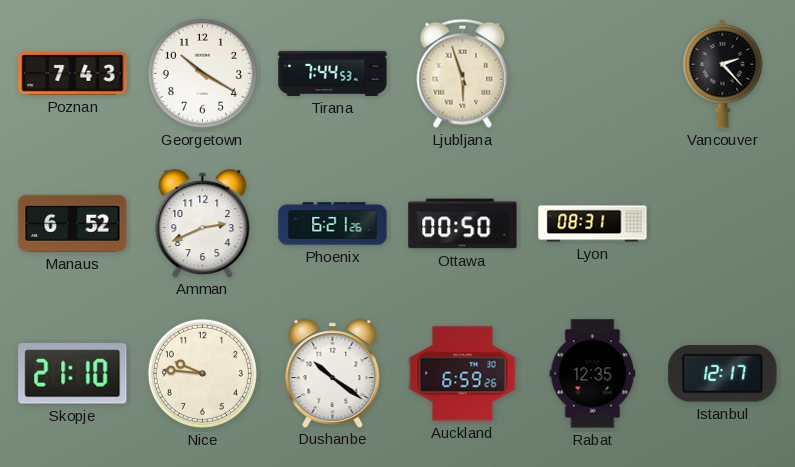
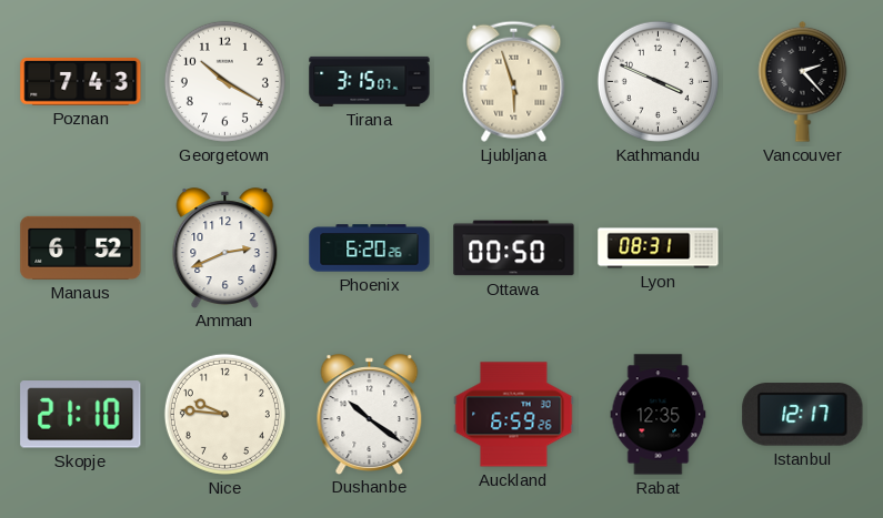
Tirana: 7:44 -> 3:15 (370, 81)
Kathmandu: none -> 3:49 (658, 81)
Phoenix: 6:21 -> 6:20 (370, 248)
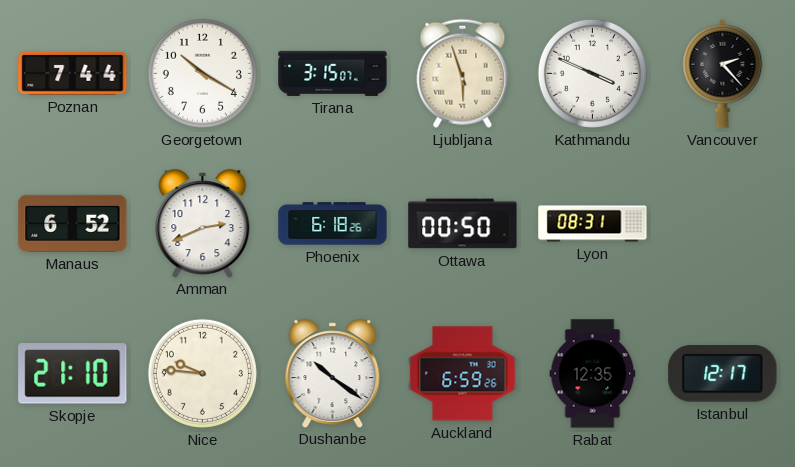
Poznan: 7:43 -> 7:44 (73, 74)
Phoenix: 6:20 -> 6:18 (333, 224)
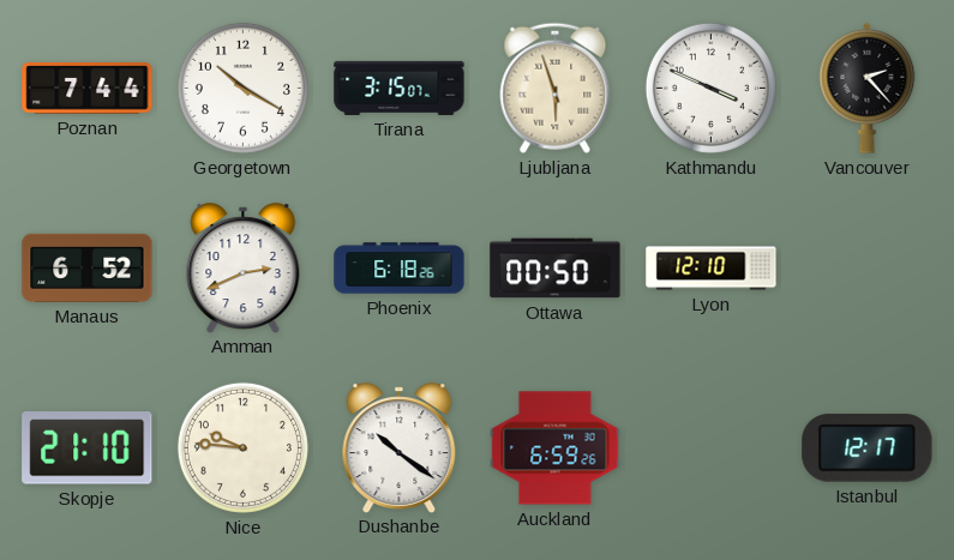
Lyon: 08:31 -> 12:10 (712, 269)
Rabat: 12:35 -> none (593, 374)
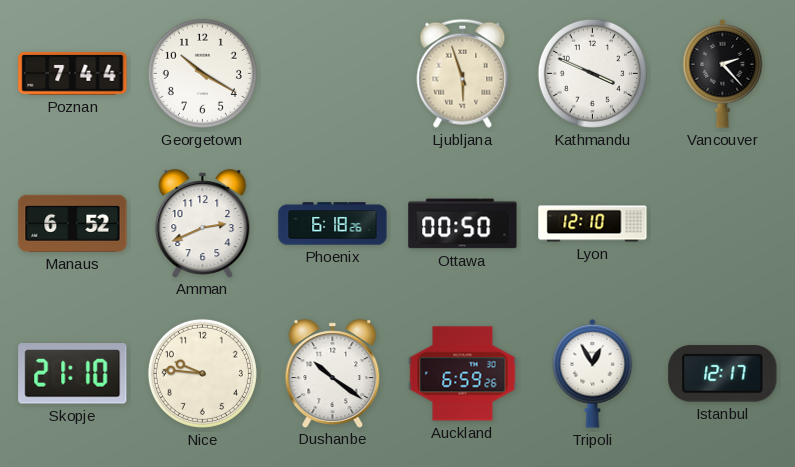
Tirana: 3:15 -> none (400, 88)
Tripoli: none -> 12:55 (593, 373)
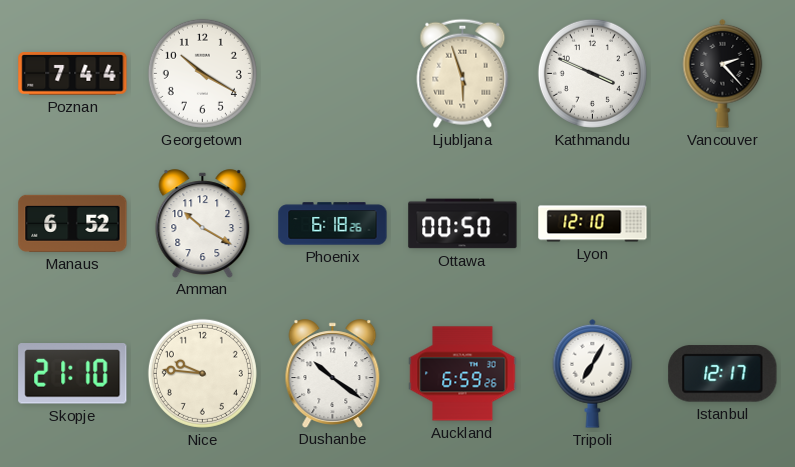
Amman: 2:41 -> 10:20 (203, 223)
Tripoli: 12:55 -> 7:05 (593, 373)
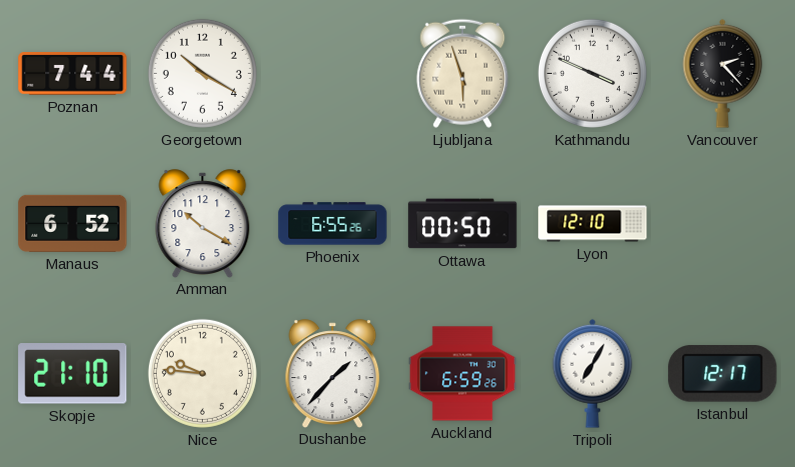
Phoenix: 6:18 -> 6:55 (333, 224)
Dushanbe: 10:21 -> 1:37 (333, 373)
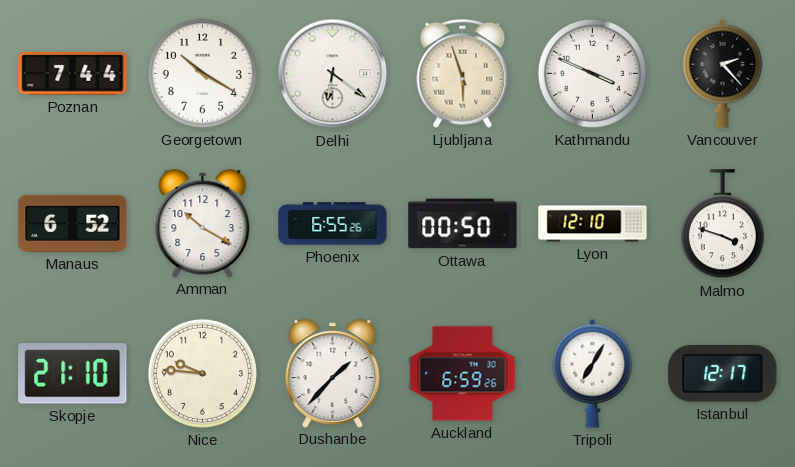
Delhi: none -> 6:21 (333, 74)
Malmo: none -> 3:48 (722, 224)
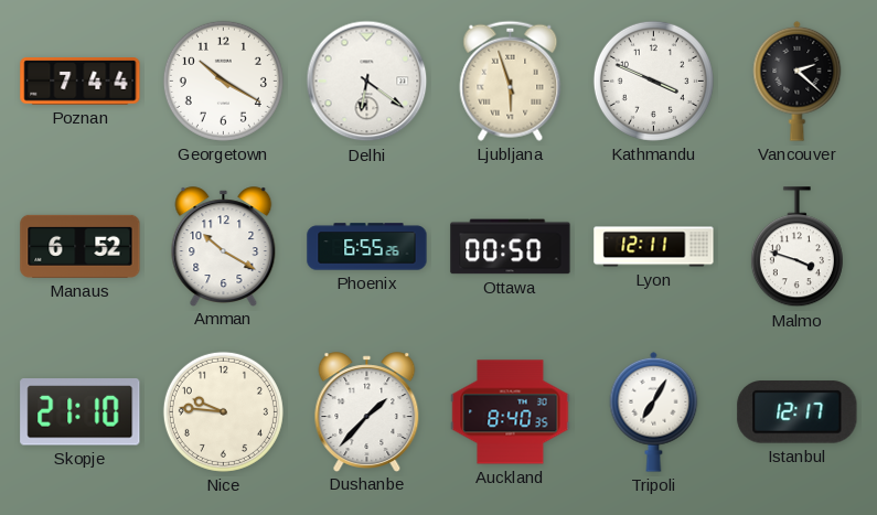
Vancouver: 2:23 -> 2:22 (798, 81)
Lyon: 12:10 -> 12:11 (654, 247)
Auckland: 6:59 -> 8:40 (511, 412)
